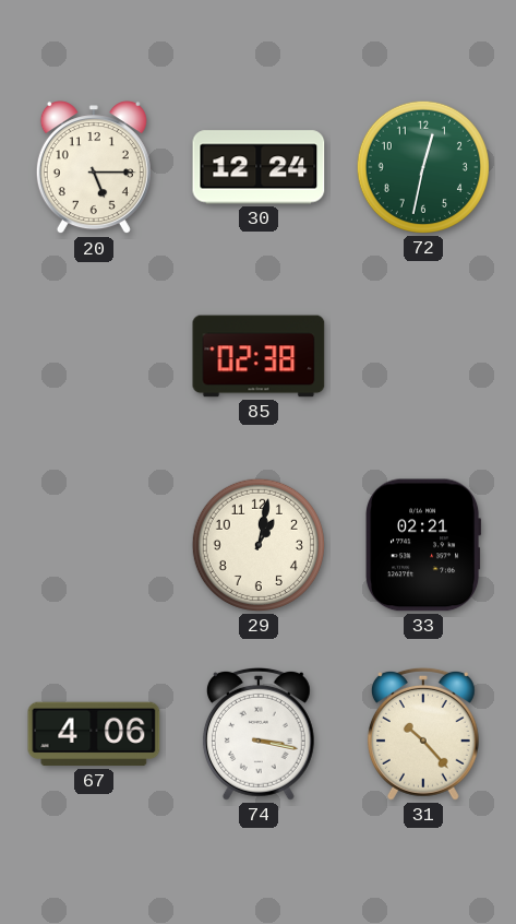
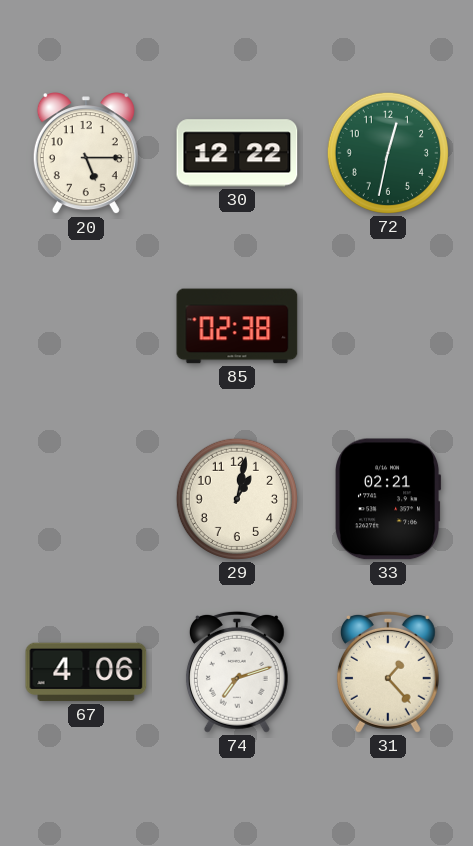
30: 12:24 -> 12:22 (237, 153)
74: 3:17 -> 7:12 (237, 672)
31: 10:23 -> 1:23 (388, 672)
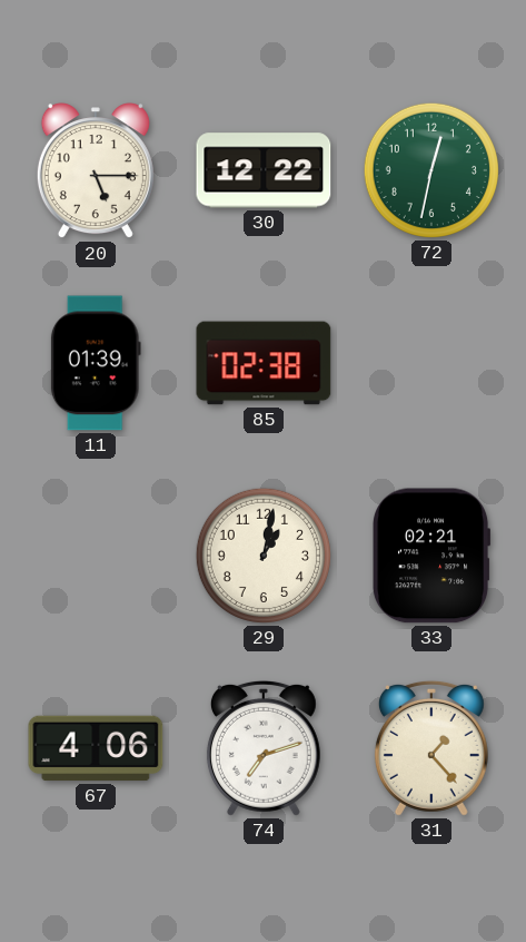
11: none -> 01:39 (96, 363)
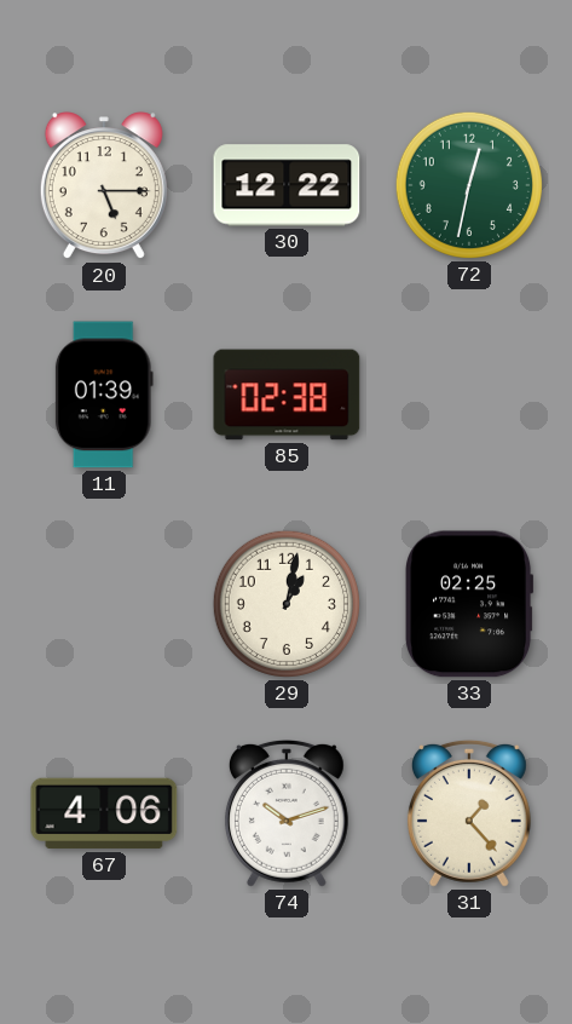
33: 02:21 -> 02:25 (470, 604)
74: 7:12 -> 10:12 (287, 813)
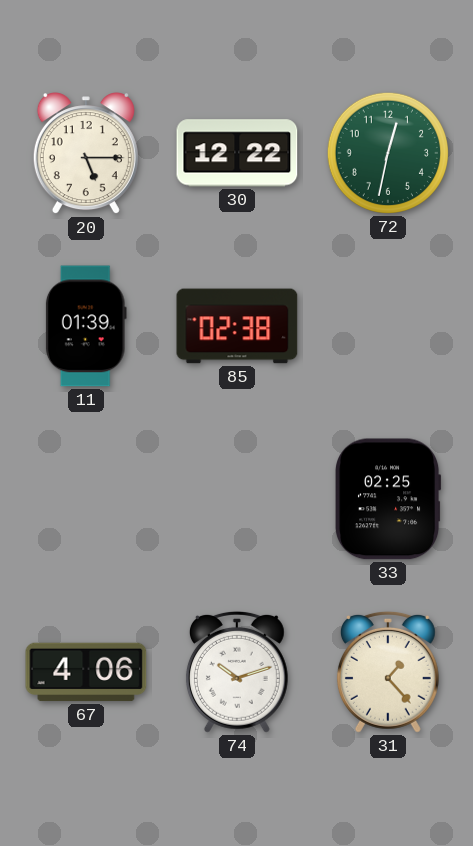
29: 1:02 -> none (287, 604)
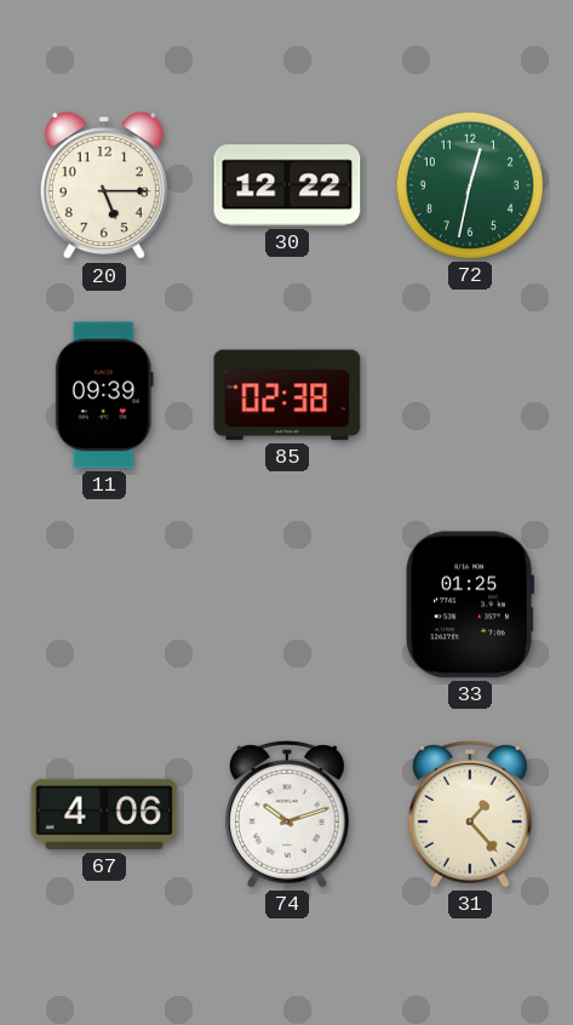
11: 01:39 -> 09:39 (104, 395)
33: 02:25 -> 01:25 (471, 605)
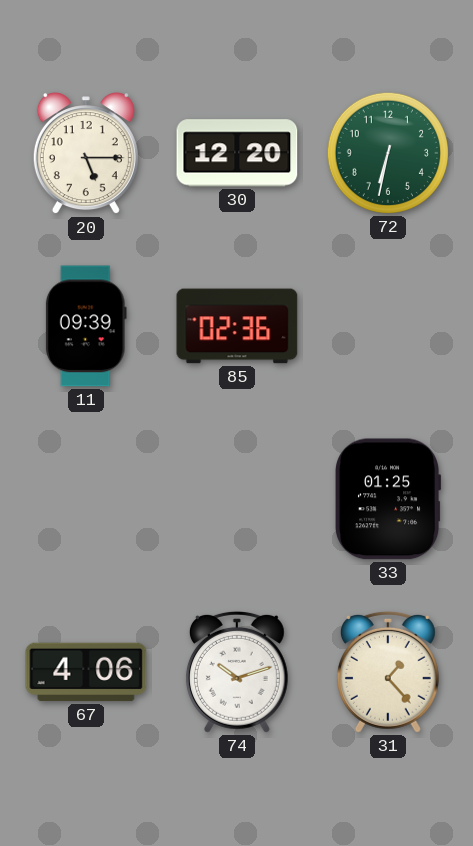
30: 12:22 -> 12:20 (237, 153)
72: 12:32 -> 6:32 (388, 153)
85: 02:38 -> 02:36 (237, 326)
